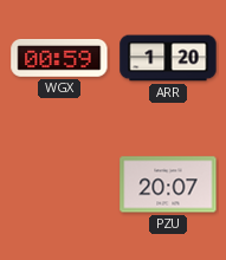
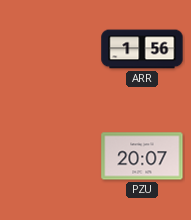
WGX: 00:59 -> none (59, 59)
ARR: 1:20 -> 1:56 (142, 49)
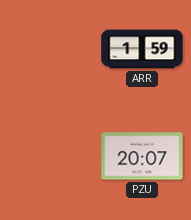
ARR: 1:56 -> 1:59 (142, 49)
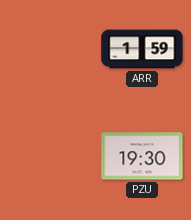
PZU: 20:07 -> 19:30 (142, 156)
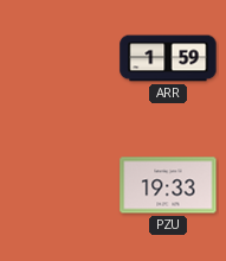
PZU: 19:30 -> 19:33 (168, 185)
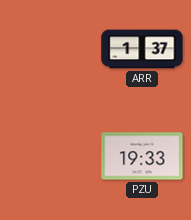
ARR: 1:59 -> 1:37 (142, 49)
